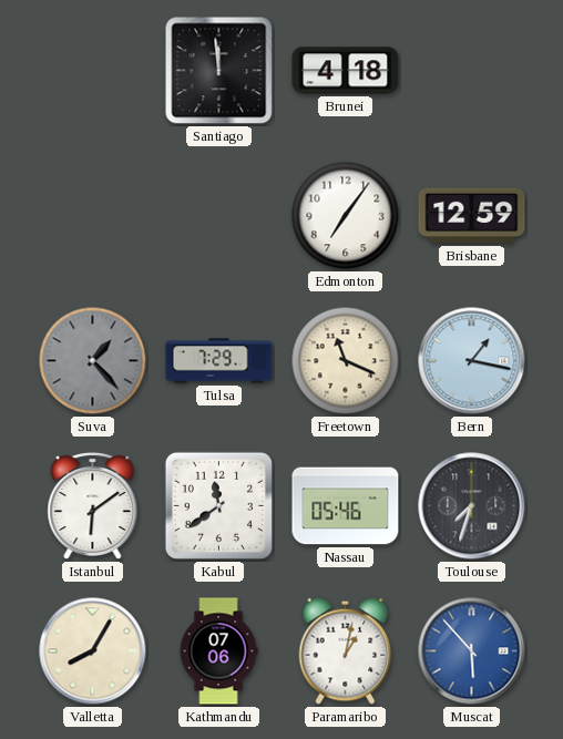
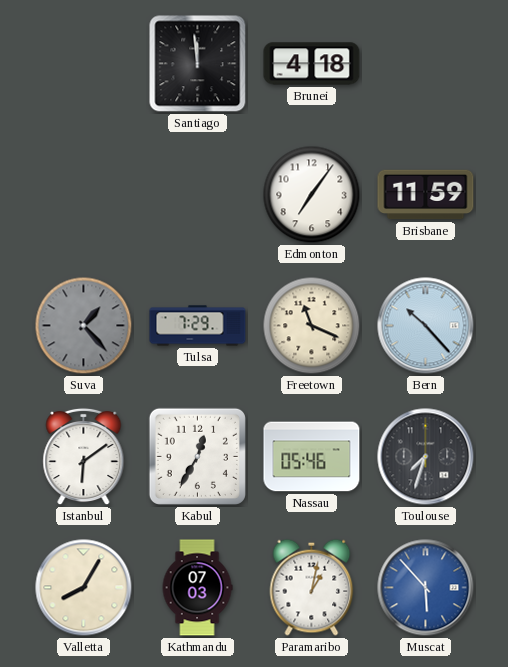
Brisbane: 12:59 -> 11:59 (426, 195)
Bern: 1:17 -> 10:23 (426, 326)
Kabul: 11:39 -> 12:35 (197, 456)
Kathmandu: 07:06 -> 07:03 (197, 588)
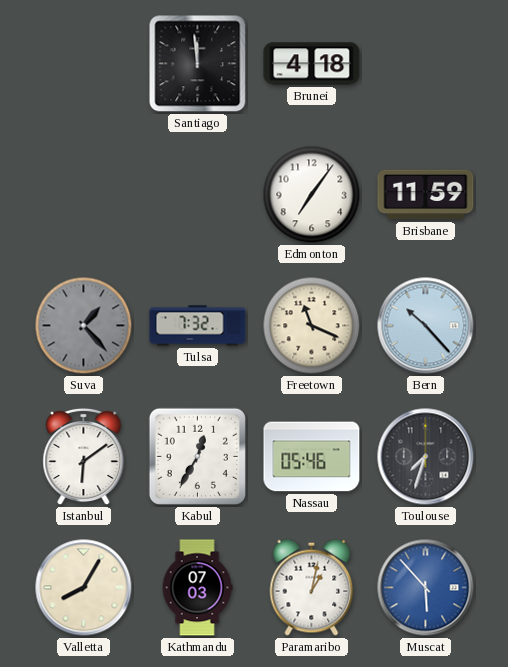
Tulsa: 7:29 -> 7:32 (198, 326)
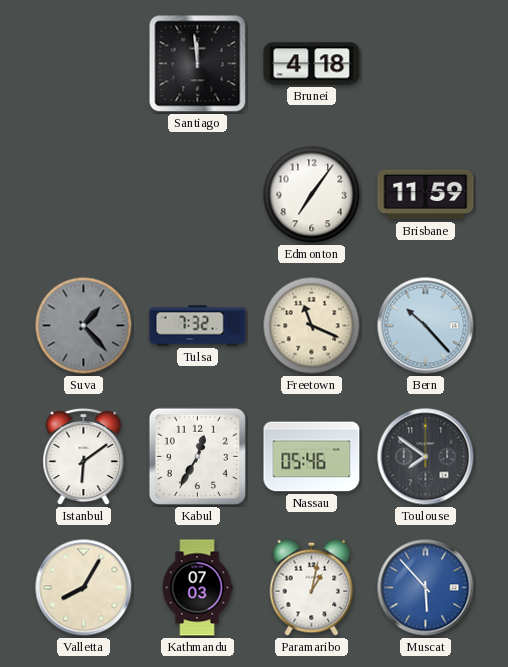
Toulouse: 7:33 -> 7:51 (426, 457)
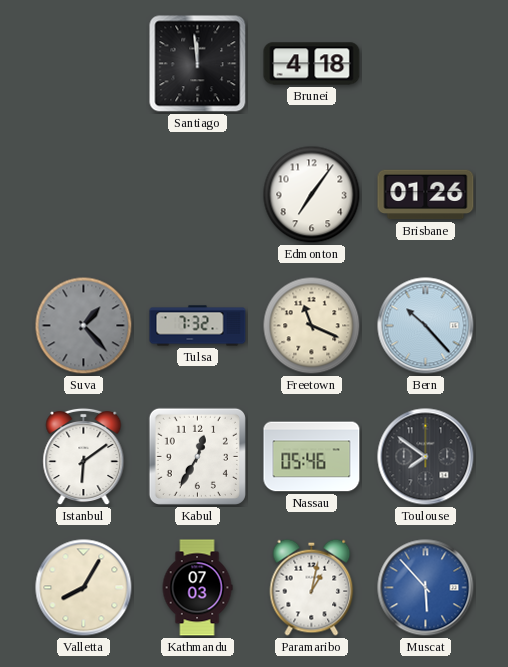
Brisbane: 11:59 -> 01:26 (426, 195)
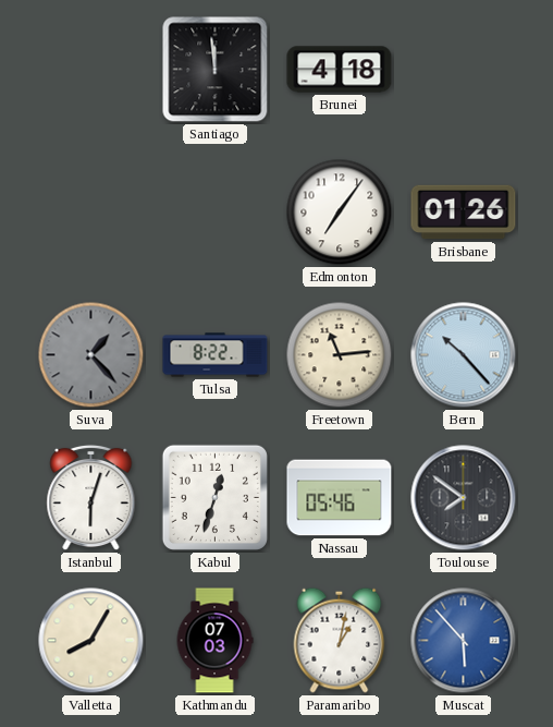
Tulsa: 7:32 -> 8:22 (216, 355)
Freetown: 11:19 -> 11:14 (340, 355)
Istanbul: 6:09 -> 6:03 (91, 498)
Kabul: 12:35 -> 12:33 (214, 497)
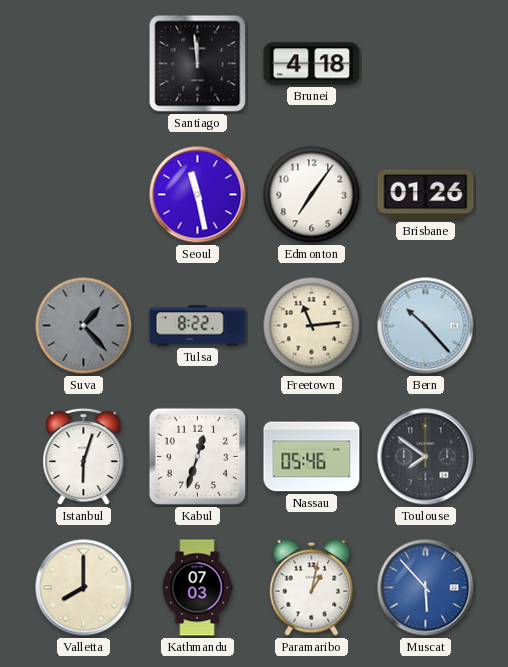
Seoul: none -> 11:28 (198, 195)
Valletta: 8:05 -> 8:00 (84, 588)
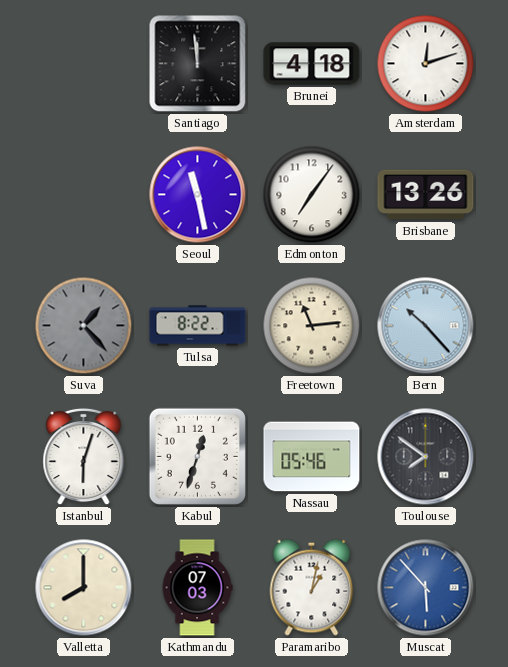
Amsterdam: none -> 12:12 (426, 64)
Brisbane: 01:26 -> 13:26 (426, 195)
